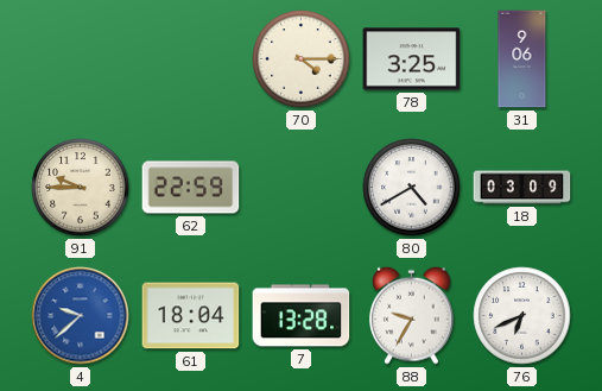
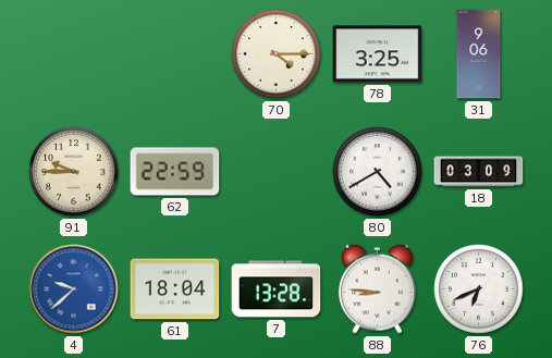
88: 9:35 -> 8:46 (378, 288)
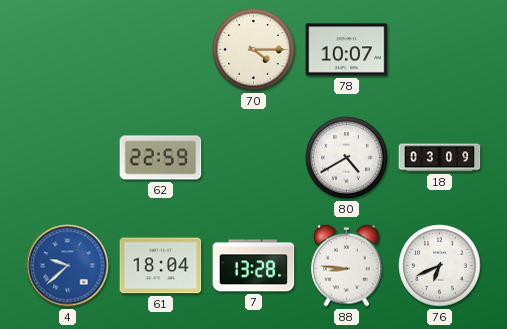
78: 3:25 -> 10:07 (347, 50)
31: 9:06 -> none (479, 54)
91: 9:45 -> none (74, 172)
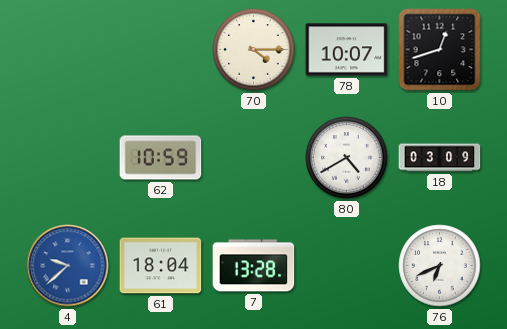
10: none -> 12:42 (440, 50)
62: 22:59 -> 10:59 (161, 158)
88: 8:46 -> none (347, 265)
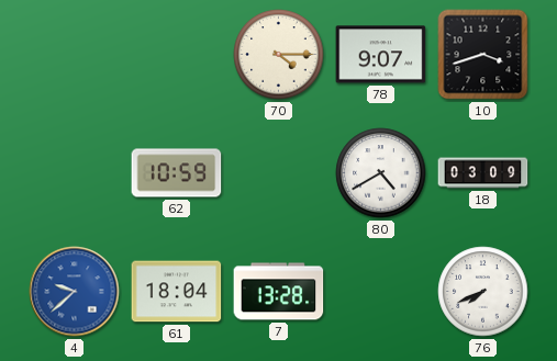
78: 10:07 -> 9:07 (381, 55)
10: 12:42 -> 3:42 (483, 55)
76: 6:41 -> 7:41 (483, 292)
